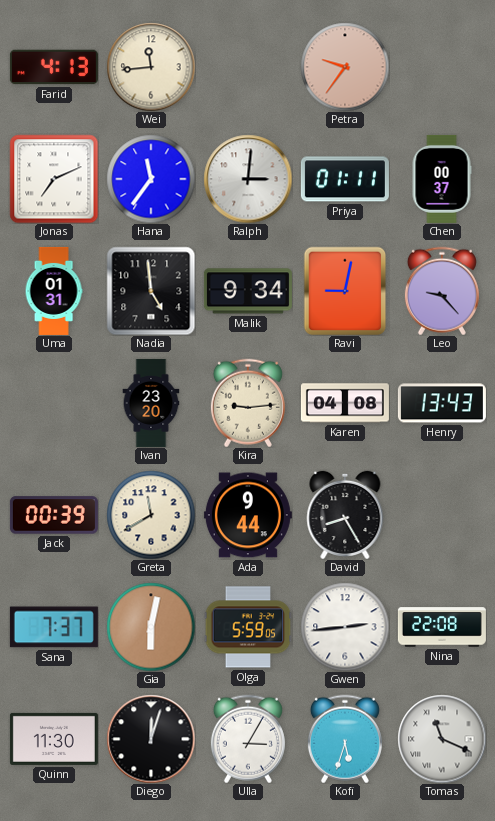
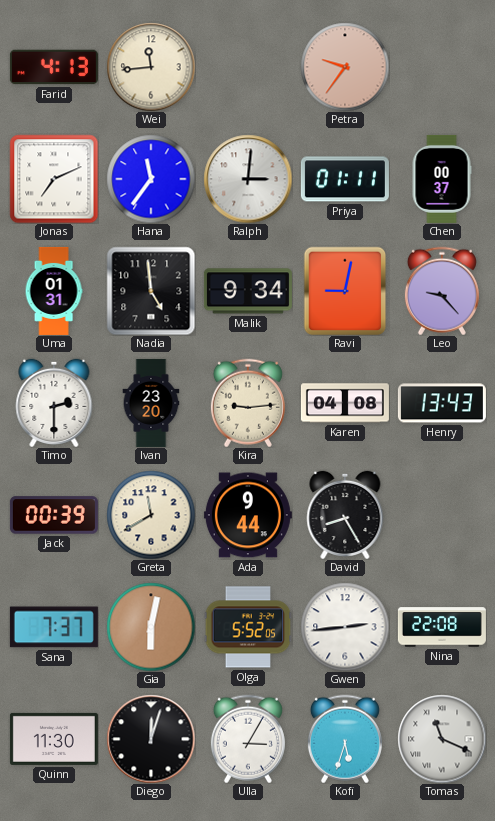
Timo: none -> 2:30 (54, 403)
Olga: 5:59 -> 5:52 (248, 627)
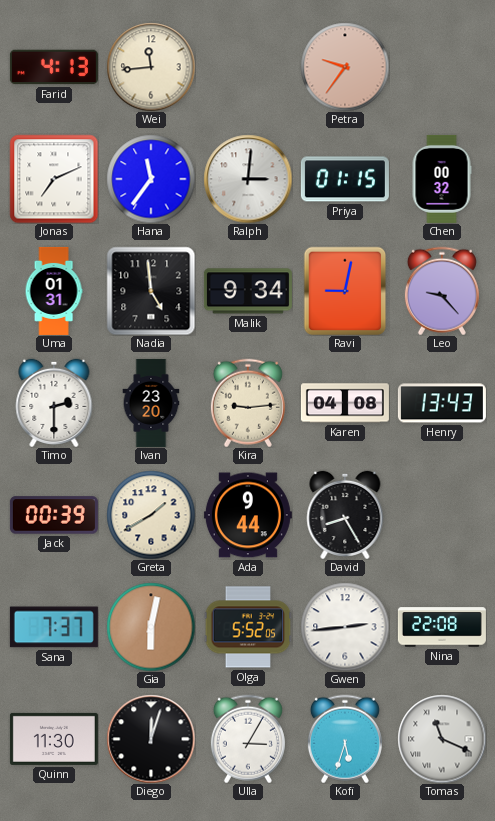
Priya: 01:11 -> 01:15 (345, 179)
Chen: 00:37 -> 00:32 (442, 179)
Greta: 11:40 -> 1:40 (151, 515)
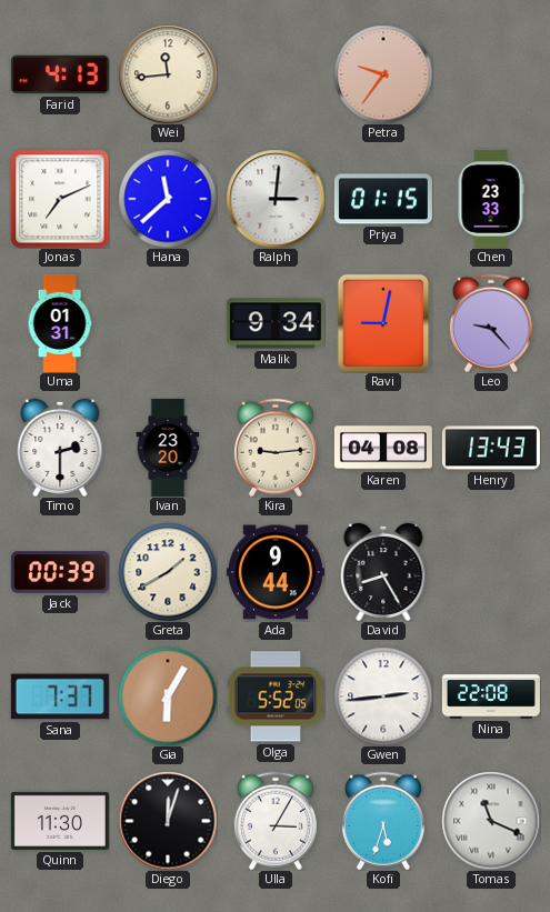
Hana: 11:36 -> 11:38 (168, 199)
Chen: 00:32 -> 23:33 (491, 199)
Nadia: 4:59 -> none (151, 291)
Gia: 6:02 -> 6:05 (168, 696)
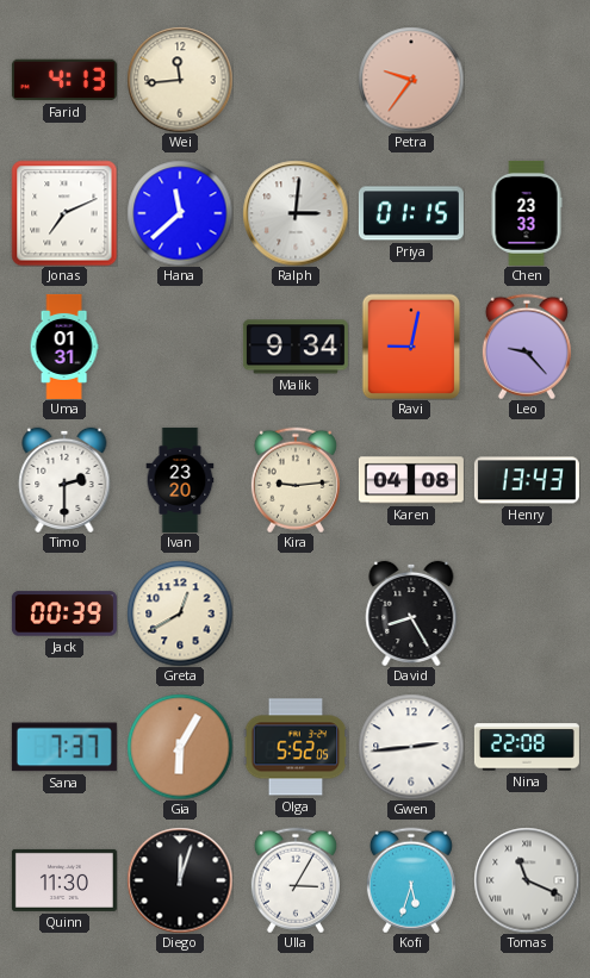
Greta: 1:40 -> 12:40 (180, 613)
Ada: 9:44 -> none (276, 572)
